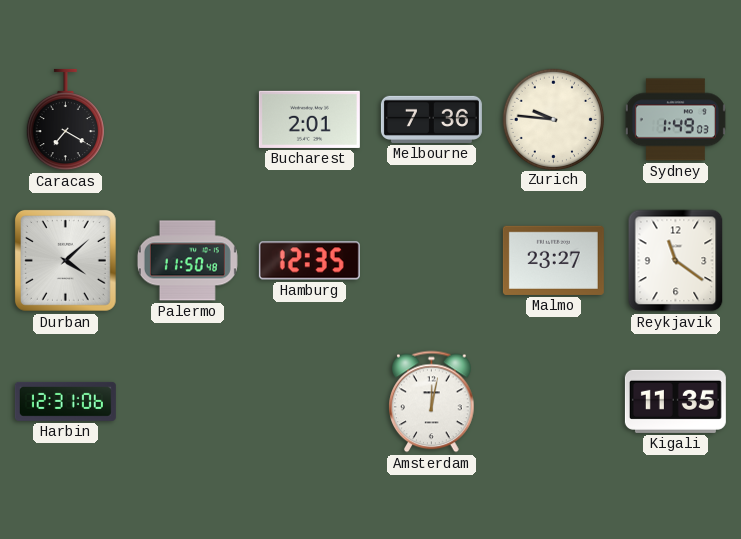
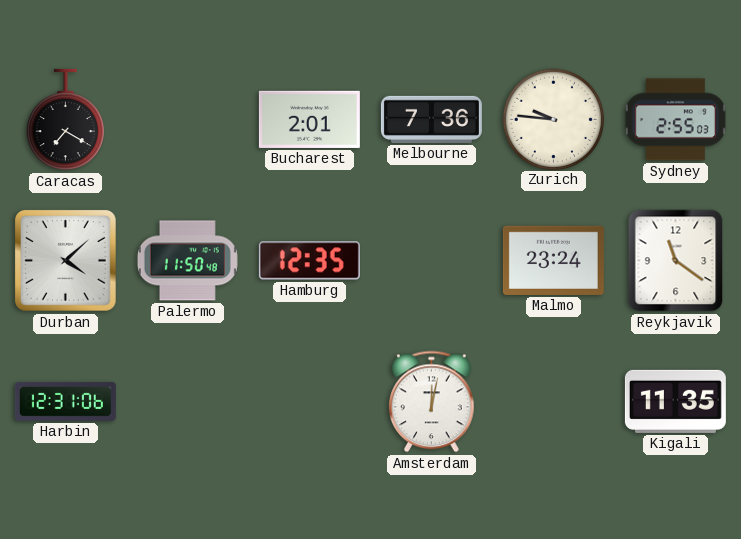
Sydney: 1:49 -> 2:55 (675, 120)
Malmo: 23:27 -> 23:24 (553, 260)
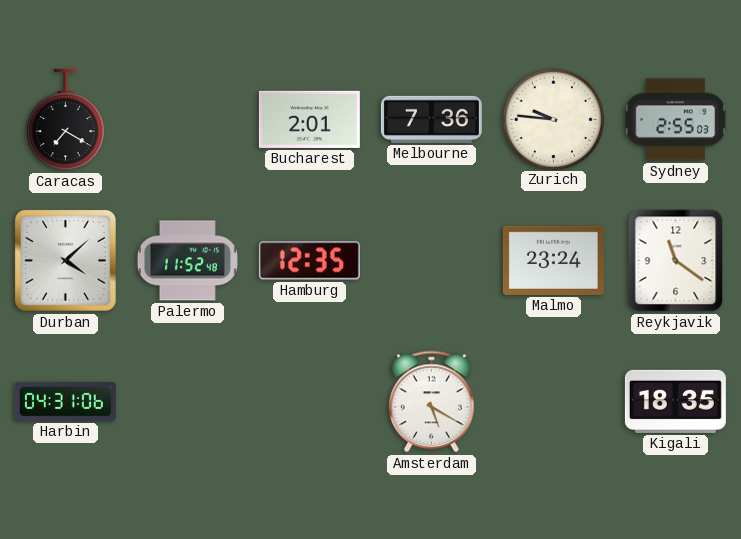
Palermo: 11:50 -> 11:52 (187, 261)
Harbin: 12:31 -> 04:31 (65, 401)
Amsterdam: 12:02 -> 5:20 (432, 402)
Kigali: 11:35 -> 18:35 (675, 401)
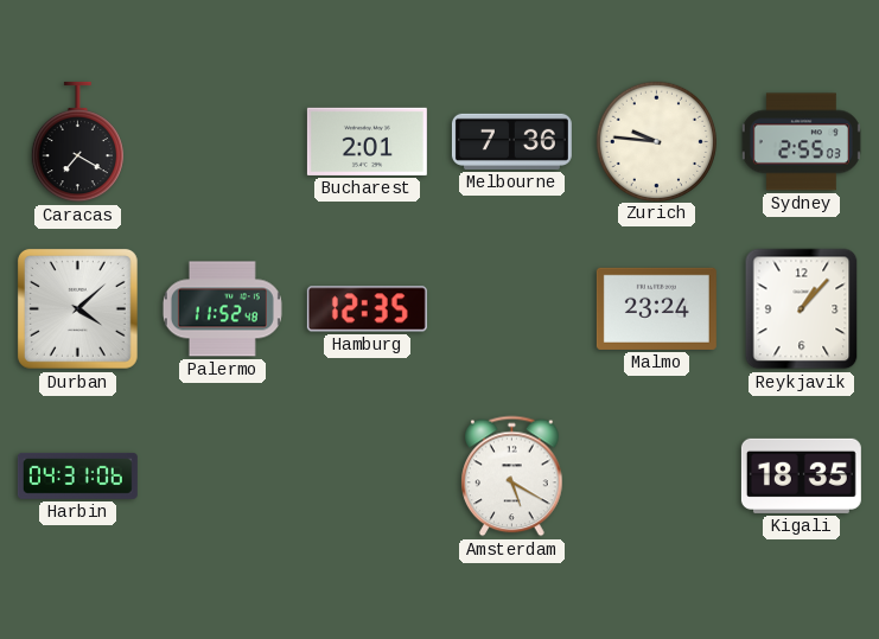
Reykjavik: 11:21 -> 1:07 (802, 309)
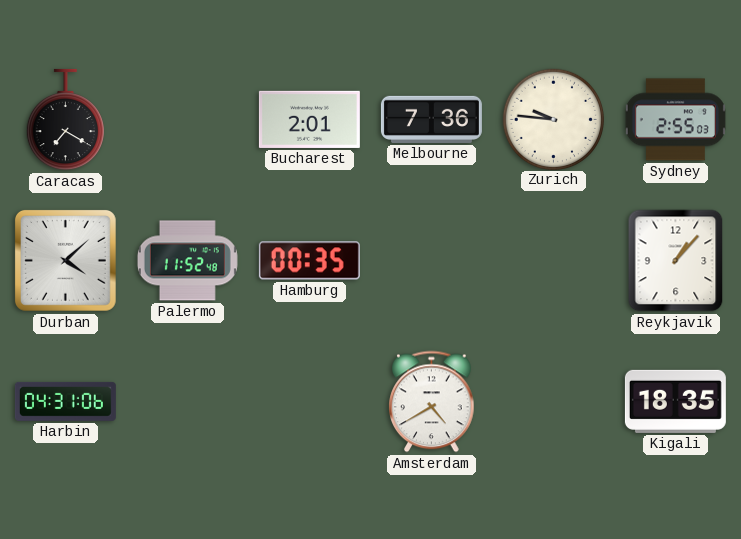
Hamburg: 12:35 -> 00:35 (309, 261)
Malmo: 23:24 -> none (656, 308)
Amsterdam: 5:20 -> 4:40 (432, 402)
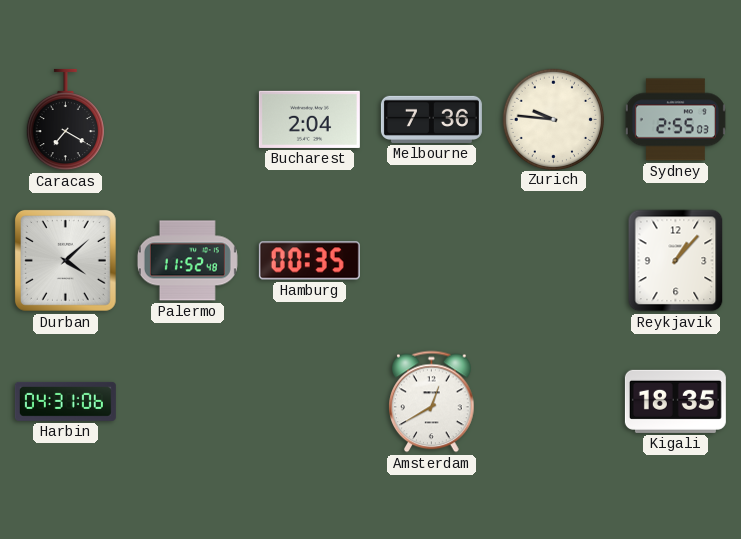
Bucharest: 2:01 -> 2:04 (309, 119)
Amsterdam: 4:40 -> 12:40 (432, 402)
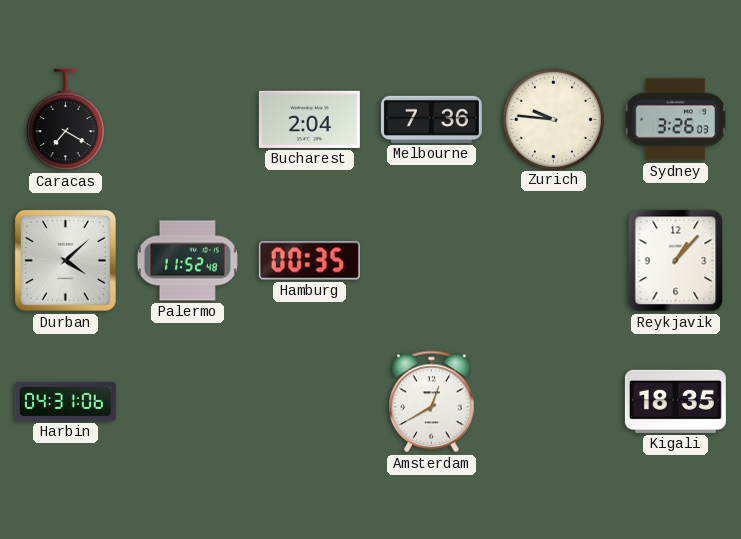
Sydney: 2:55 -> 3:26 (675, 120)
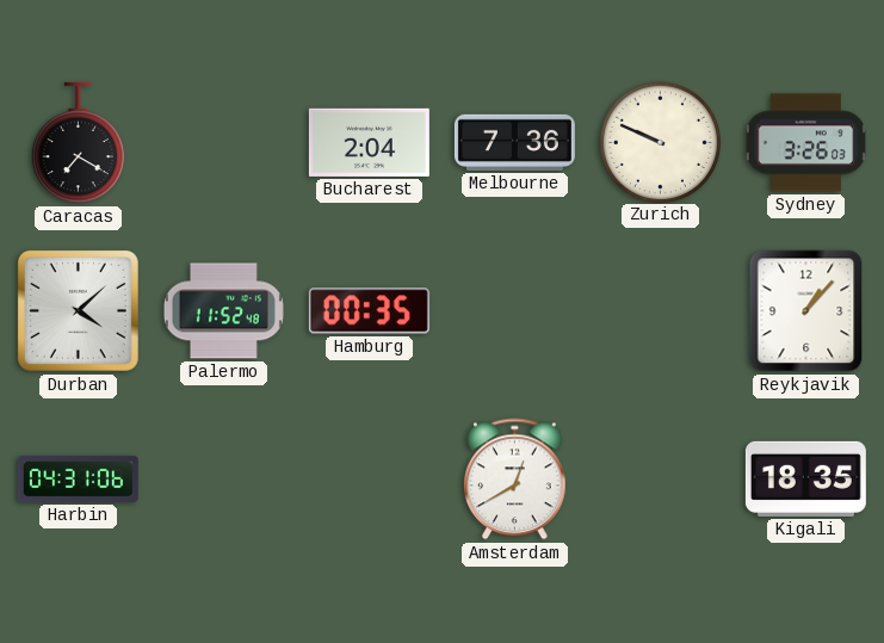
Zurich: 9:46 -> 9:49 (660, 142)
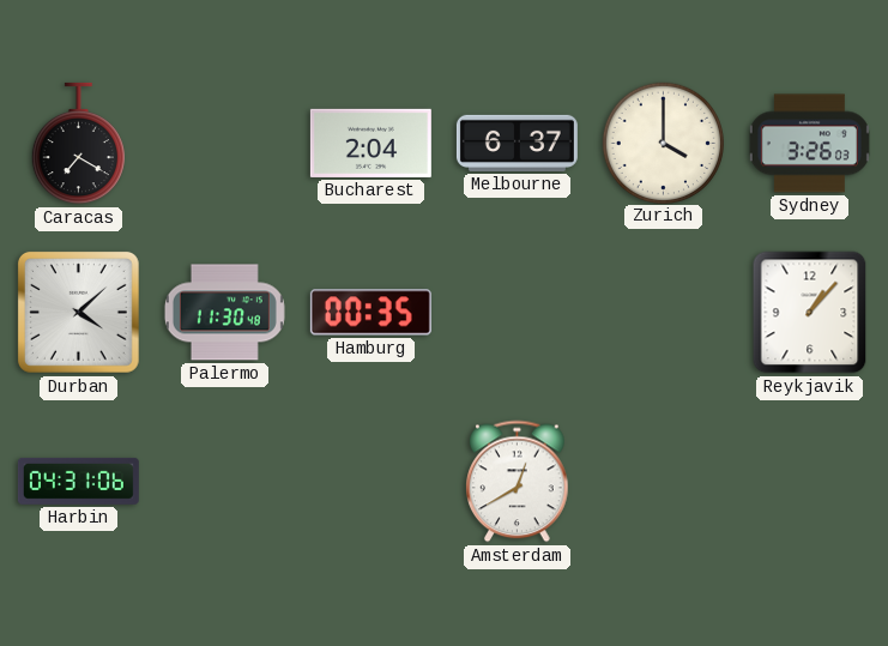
Melbourne: 7:36 -> 6:37 (517, 143)
Zurich: 9:49 -> 4:00 (663, 143)
Palermo: 11:52 -> 11:30 (224, 313)
Kigali: 18:35 -> none (805, 478)
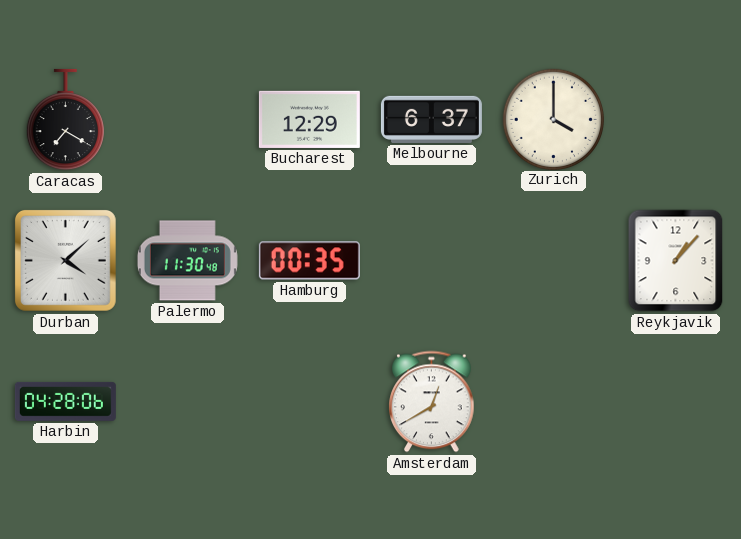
Bucharest: 2:04 -> 12:29 (309, 119)
Sydney: 3:26 -> none (809, 144)
Harbin: 04:31 -> 04:28 (65, 401)
